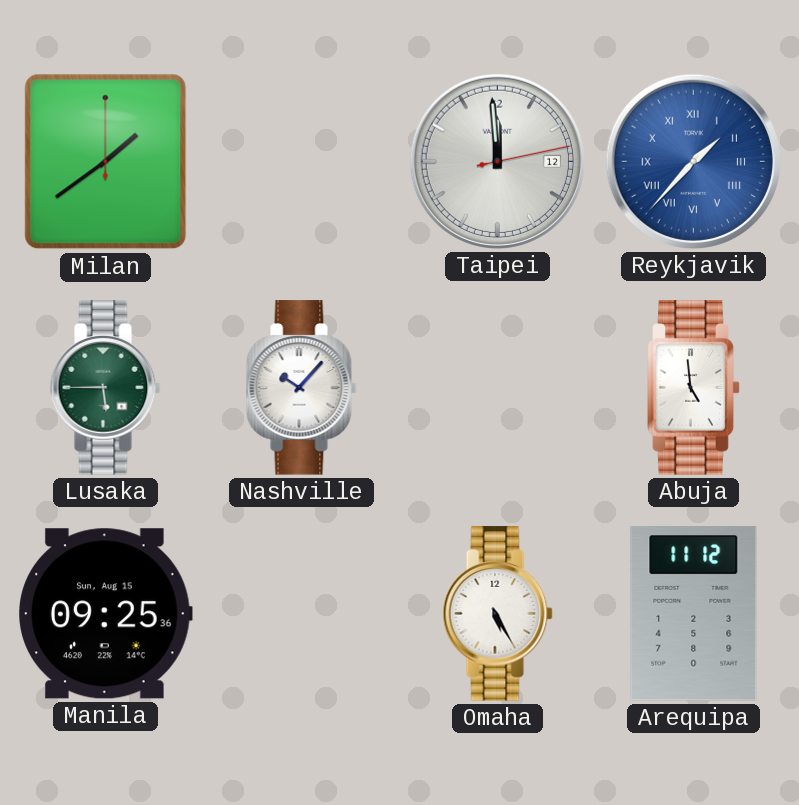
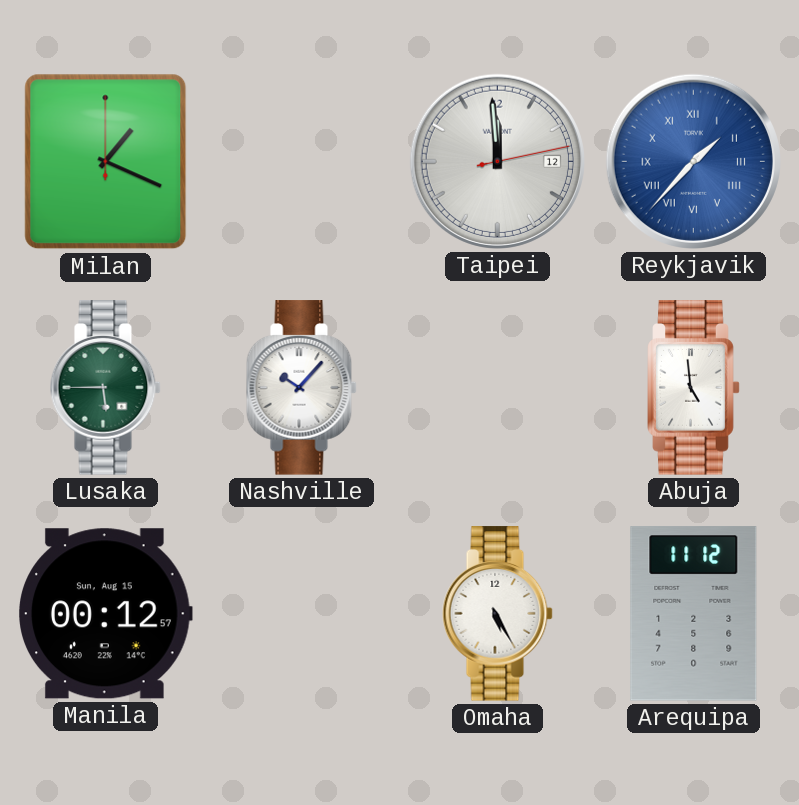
Milan: 1:39 -> 1:19 (106, 162)
Manila: 09:25 -> 00:12 (106, 614)
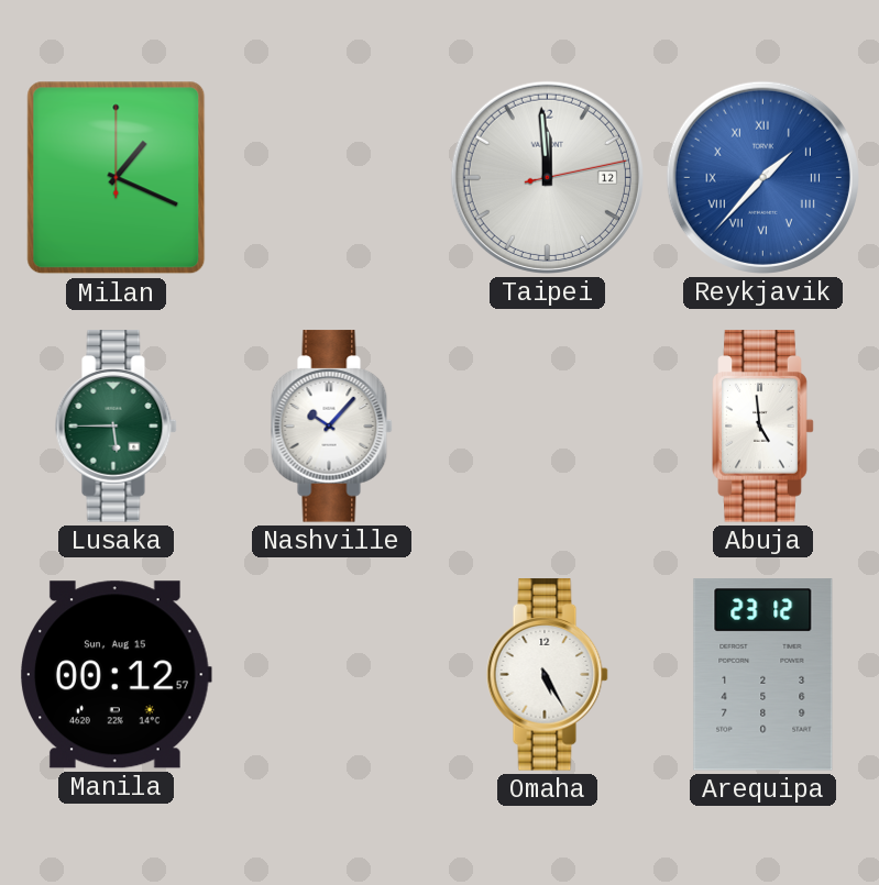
Arequipa: 11:12 -> 23:12 (763, 675)
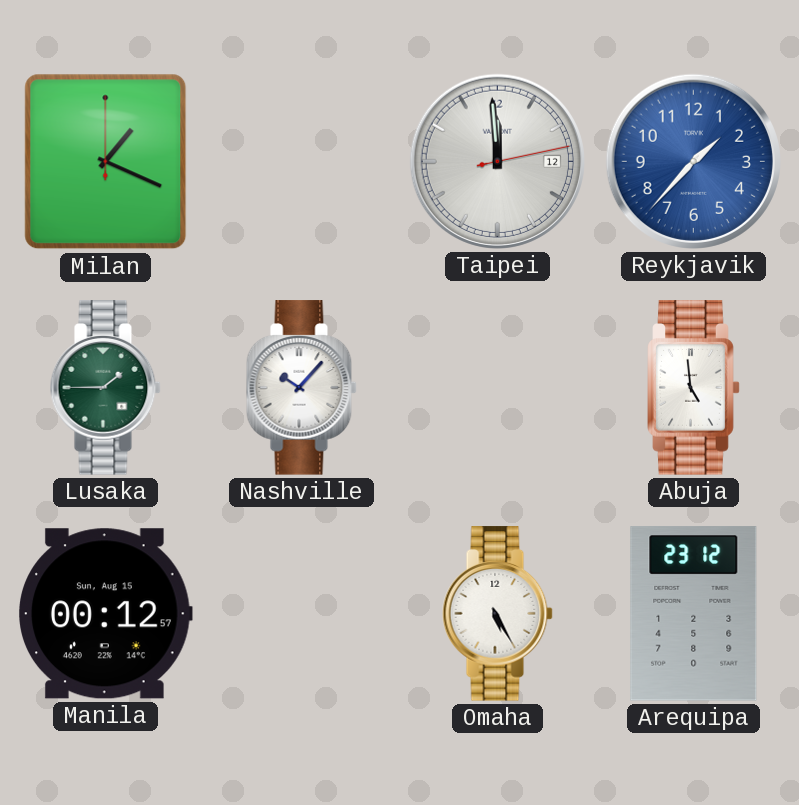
Reykjavik numerals: Roman -> Arabic (693, 161)
Lusaka: 5:45 -> 1:45 (105, 388)
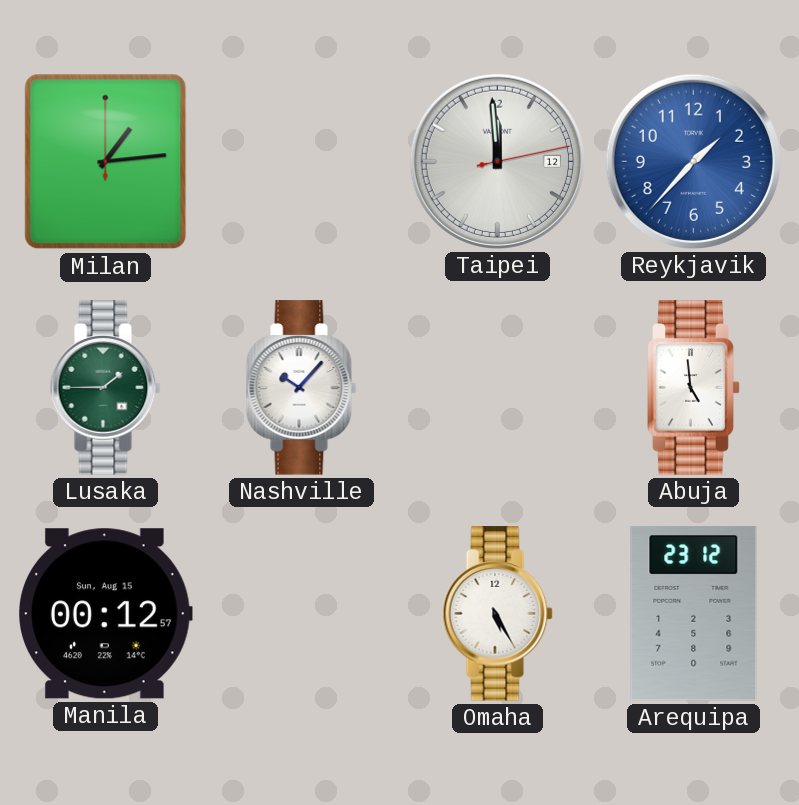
Milan: 1:19 -> 1:14 (106, 162)
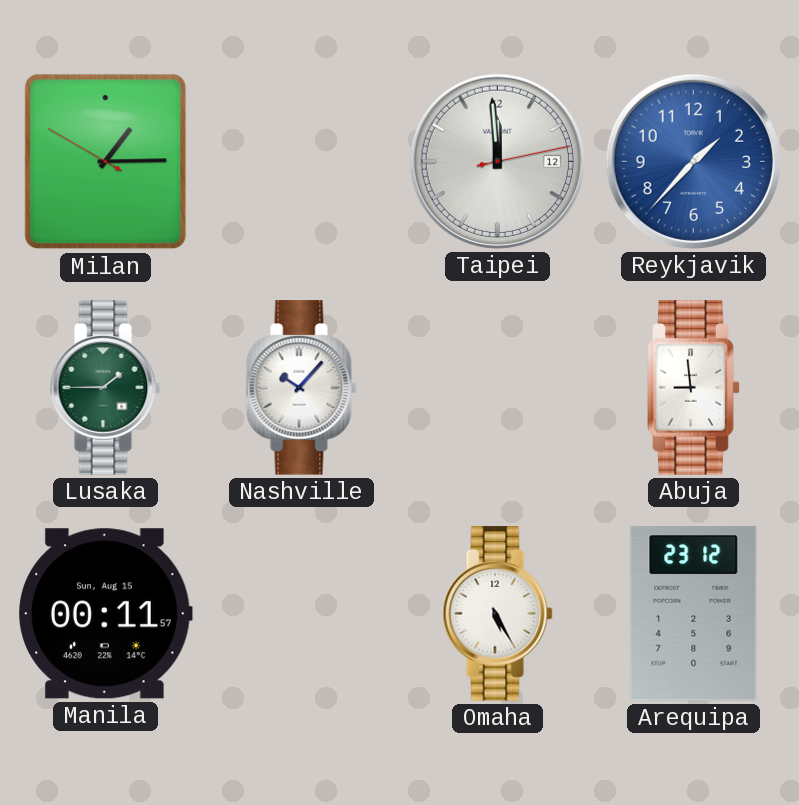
Milan: 1:14:00 -> 1:14:50 (106, 162)
Abuja: 4:59 -> 8:59 (694, 388)
Manila: 00:12 -> 00:11 (106, 614)
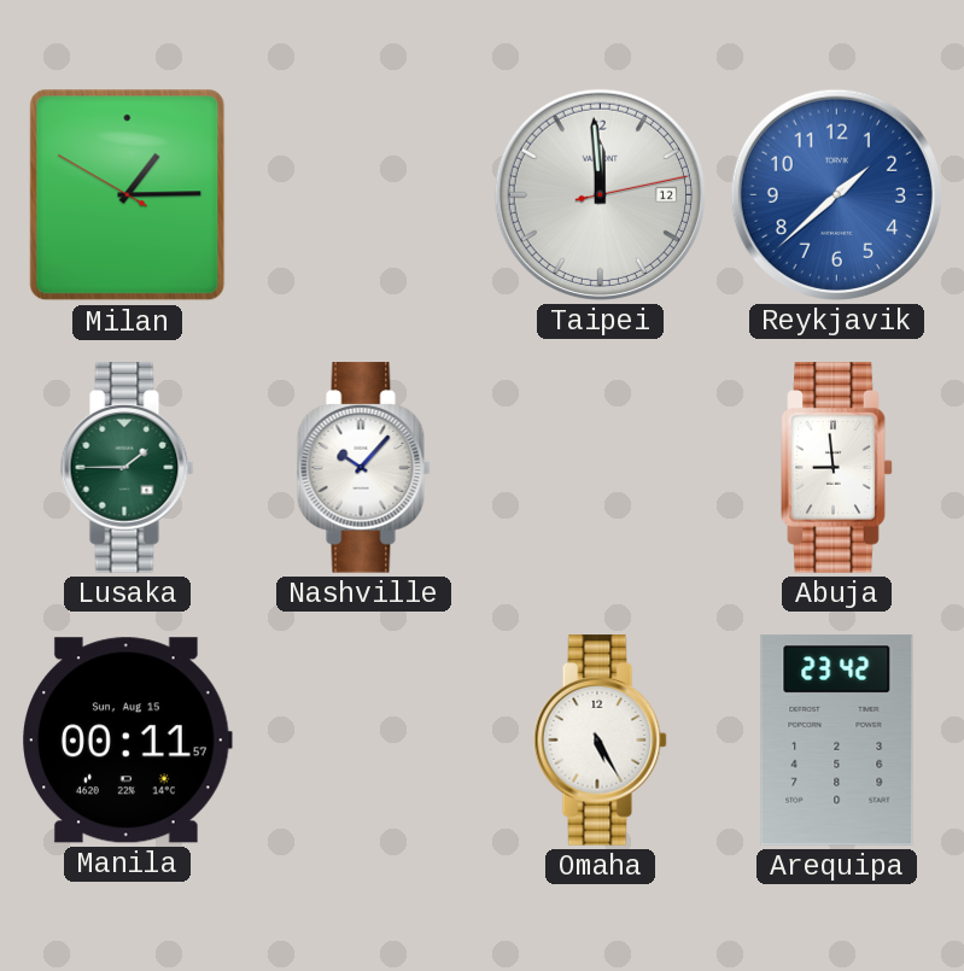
Reykjavik: 1:37 -> 1:38 (836, 194)
Arequipa: 23:12 -> 23:42 (837, 741)
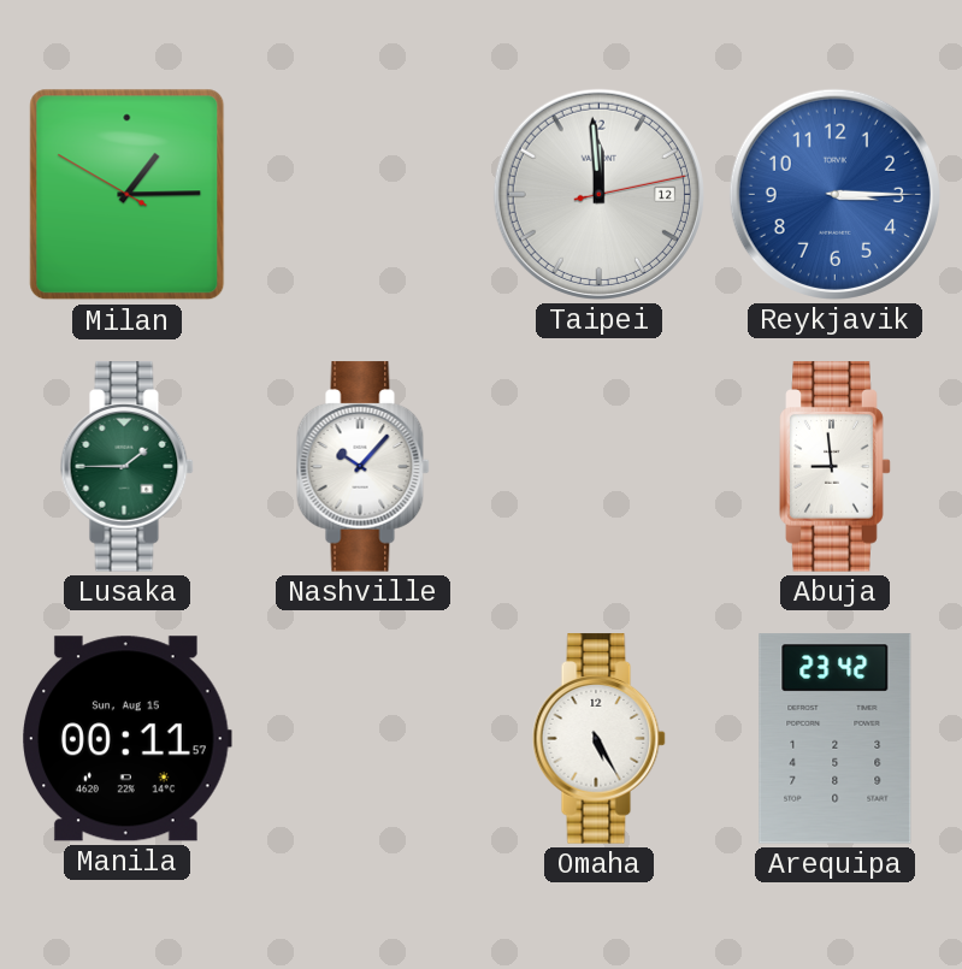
Reykjavik: 1:38 -> 3:15 (834, 194)
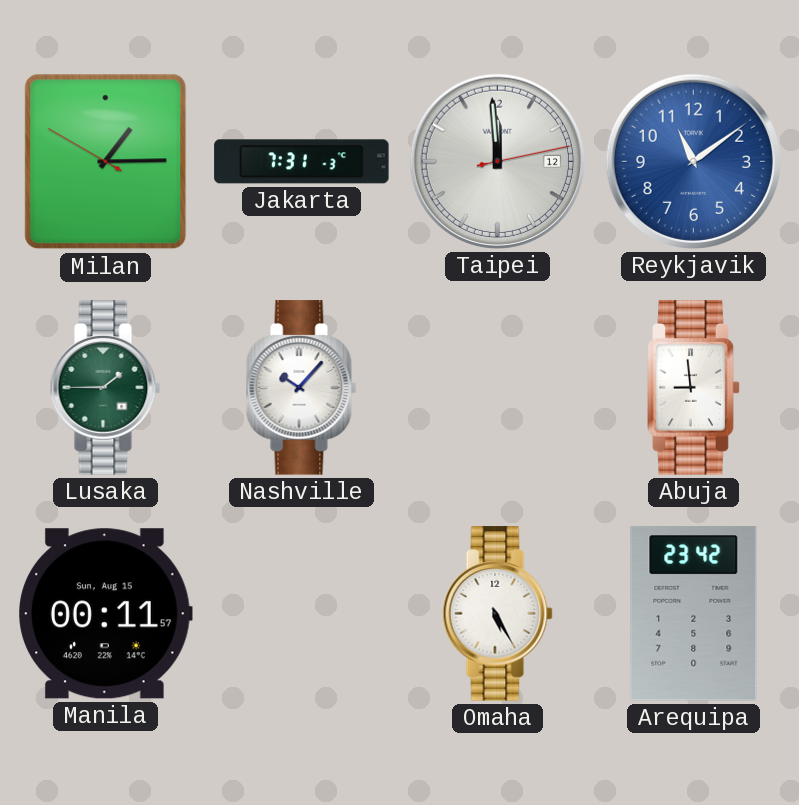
Jakarta: none -> 7:31 (302, 162)
Reykjavik: 3:15 -> 11:09 (693, 161)
